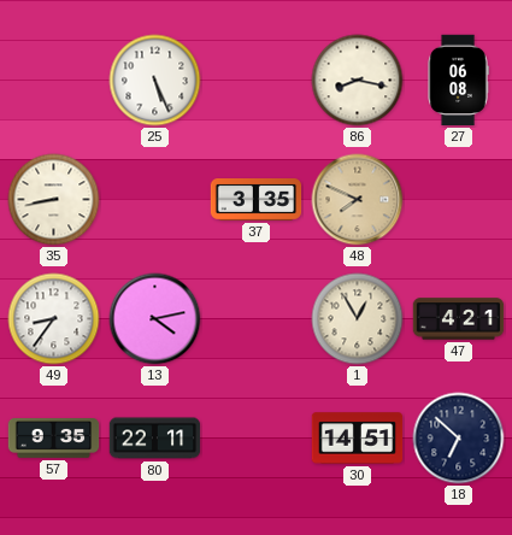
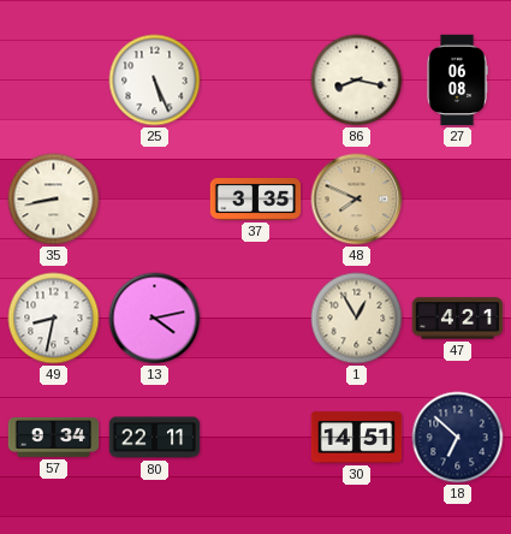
49: 8:36 -> 8:32 (54, 319)
57: 9:35 -> 9:34 (54, 438)
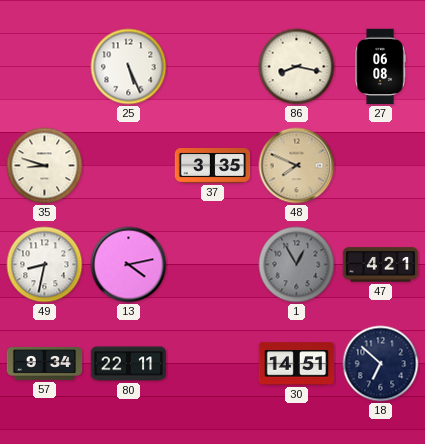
35: 8:43 -> 8:48 (45, 166)
1 dial: cream -> grey (297, 265)
